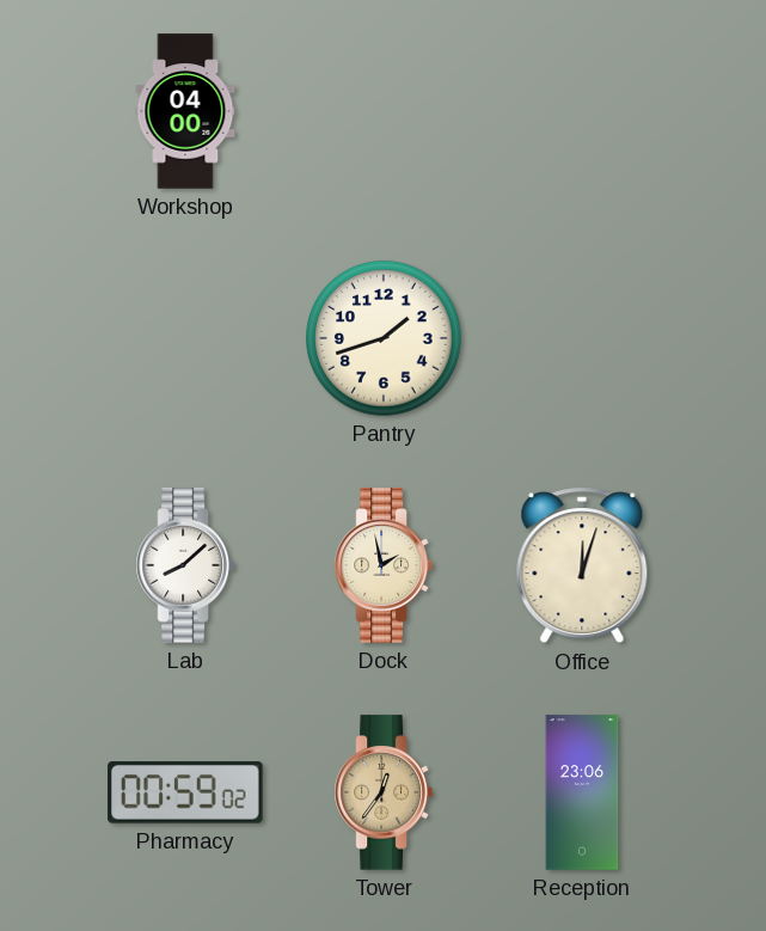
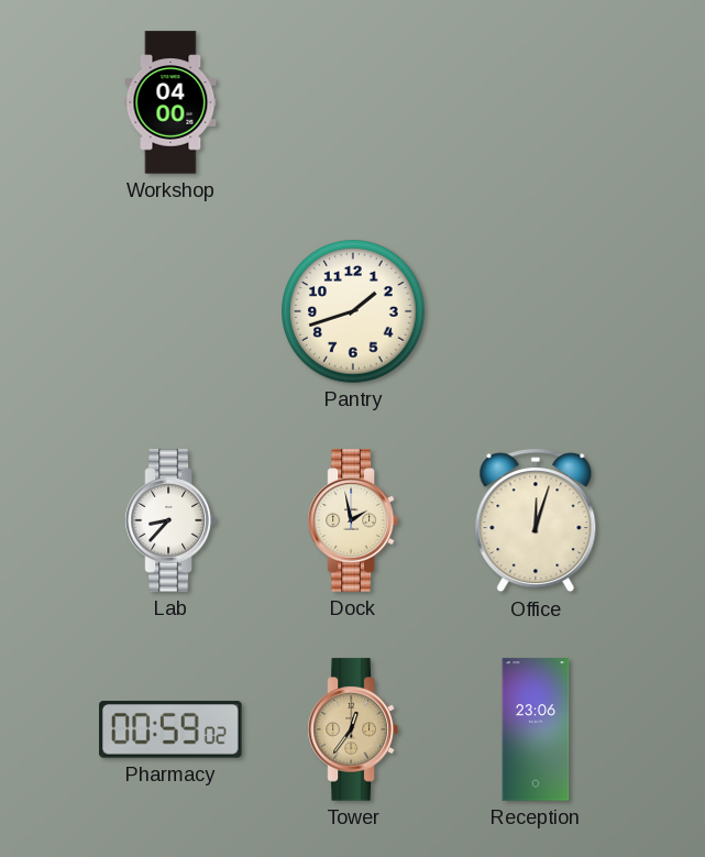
Lab: 8:08 -> 8:37 (170, 520)
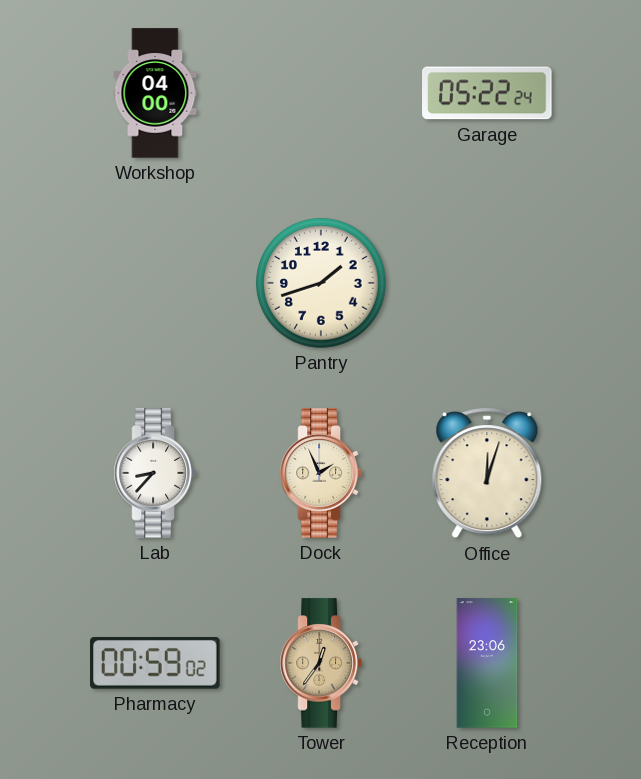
Garage: none -> 05:22 (487, 93)
Dock: 1:58 -> 1:56 (321, 473)
